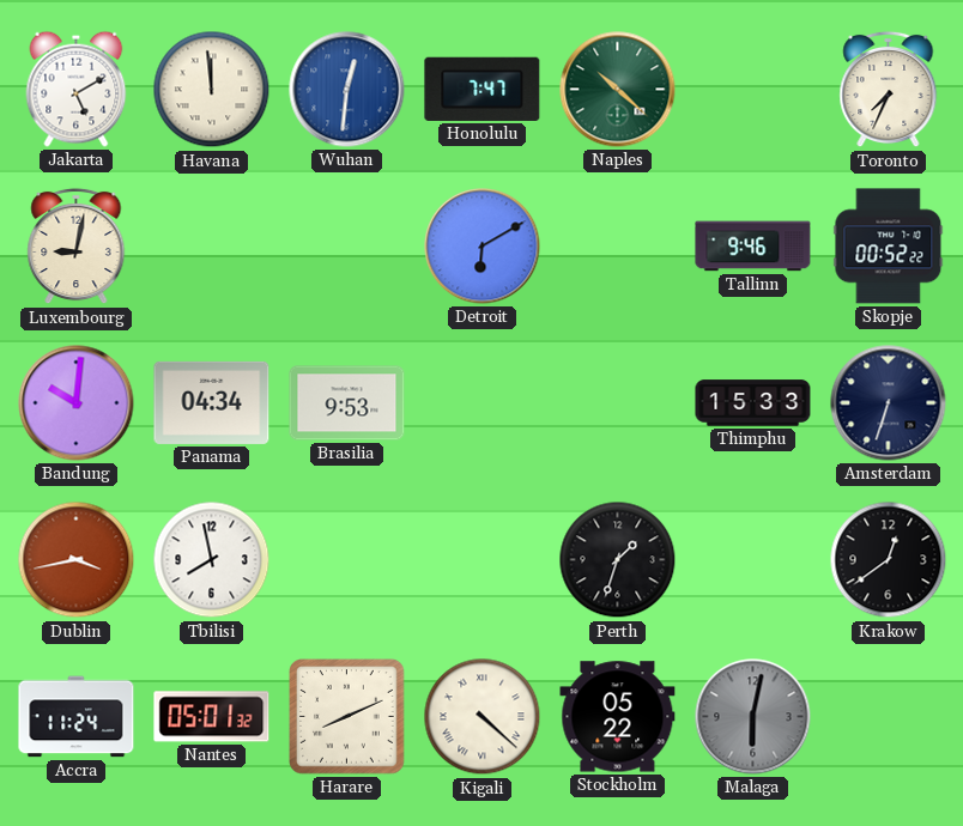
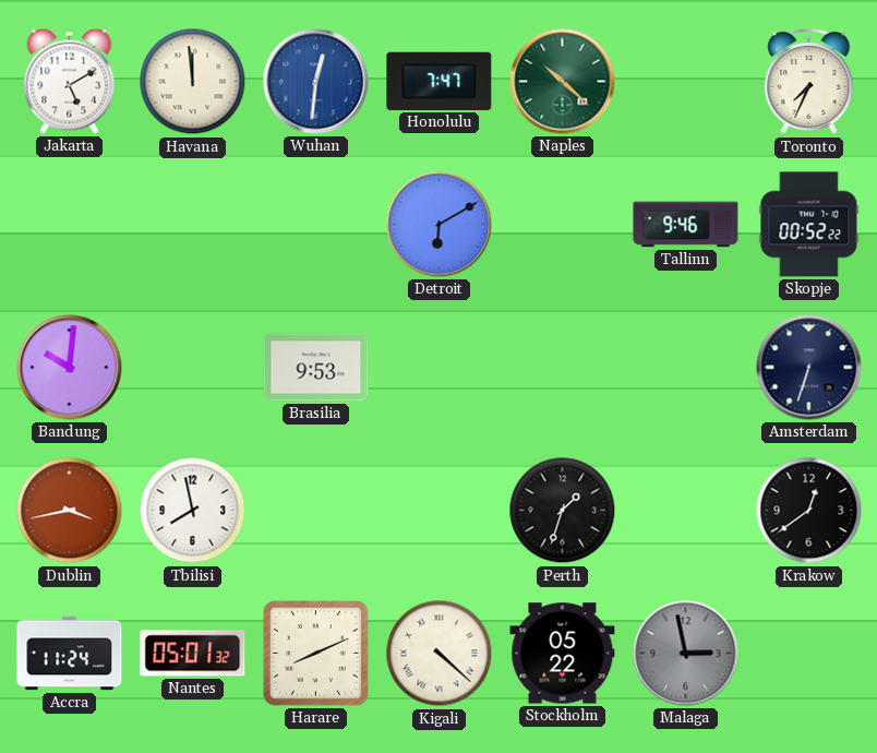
Luxembourg: 9:02 -> none (77, 247)
Panama: 04:34 -> none (212, 402)
Thimphu: 15:33 -> none (753, 403)
Malaga: 6:02 -> 2:58 (686, 654)
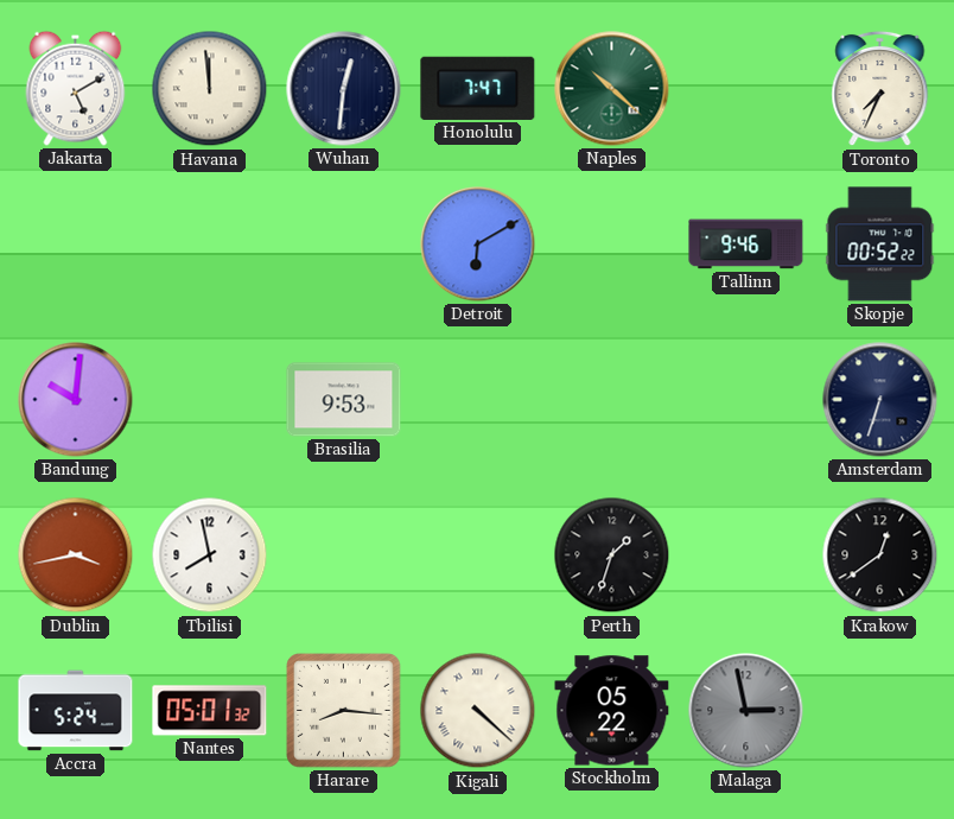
Wuhan dial: blue -> navy (344, 89)
Accra: 11:24 -> 5:24 (76, 711)
Harare: 8:11 -> 8:16 (344, 711)
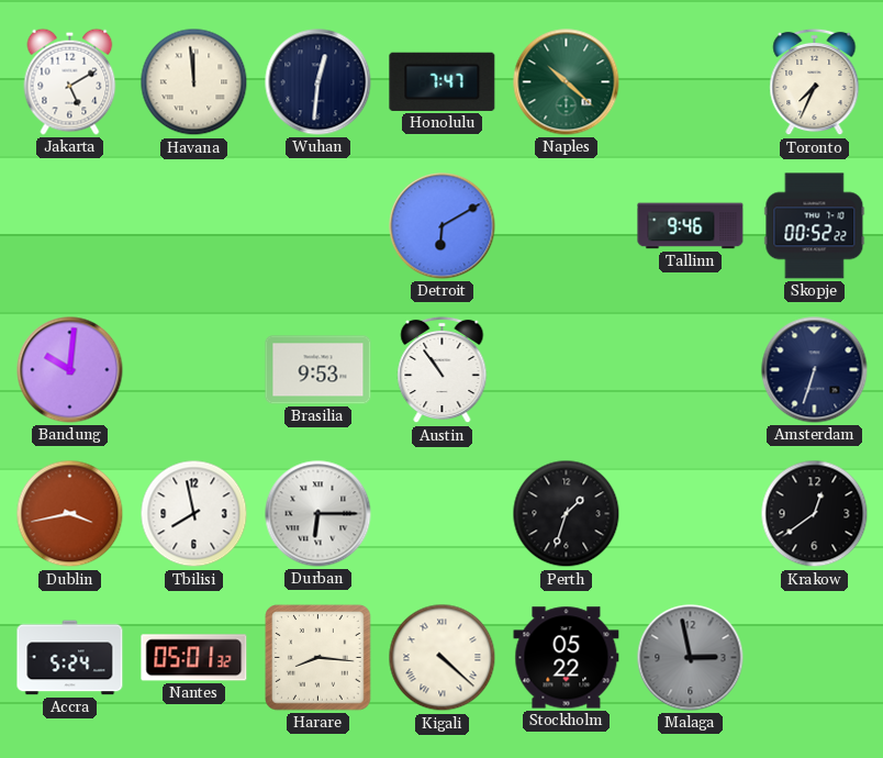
Austin: none -> 10:54 (443, 370)
Durban: none -> 6:15 (318, 514)
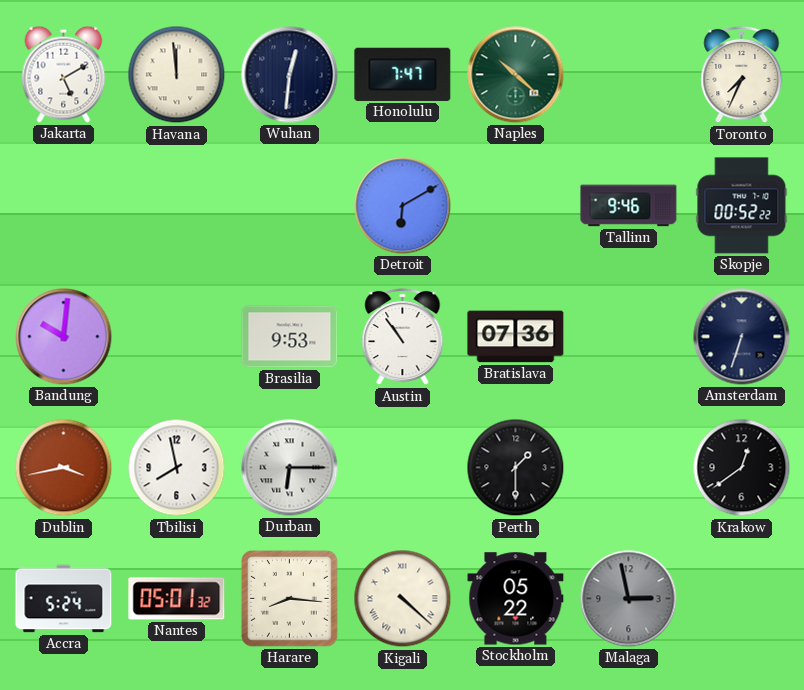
Bratislava: none -> 07:36 (516, 337)
Perth: 1:33 -> 1:30 (516, 468)
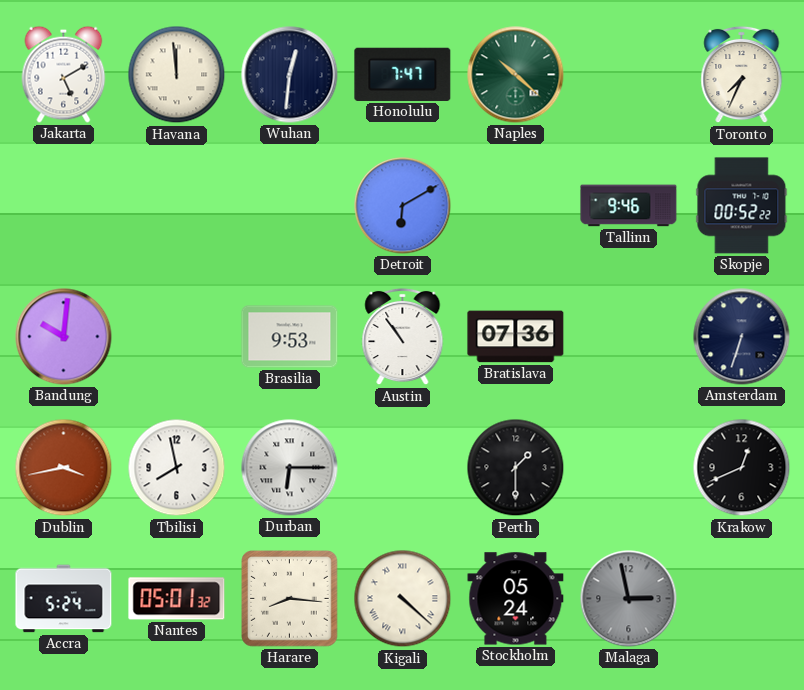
Krakow: 12:39 -> 12:41 (742, 468)
Stockholm: 05:22 -> 05:24 (516, 599)
